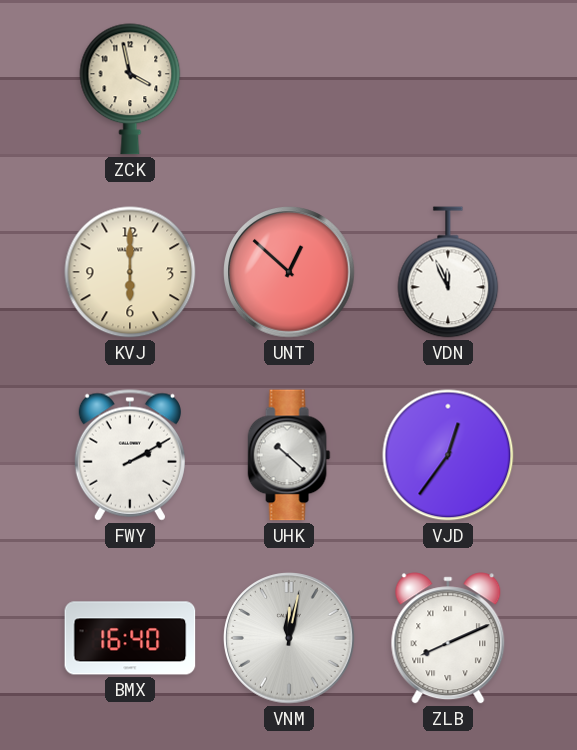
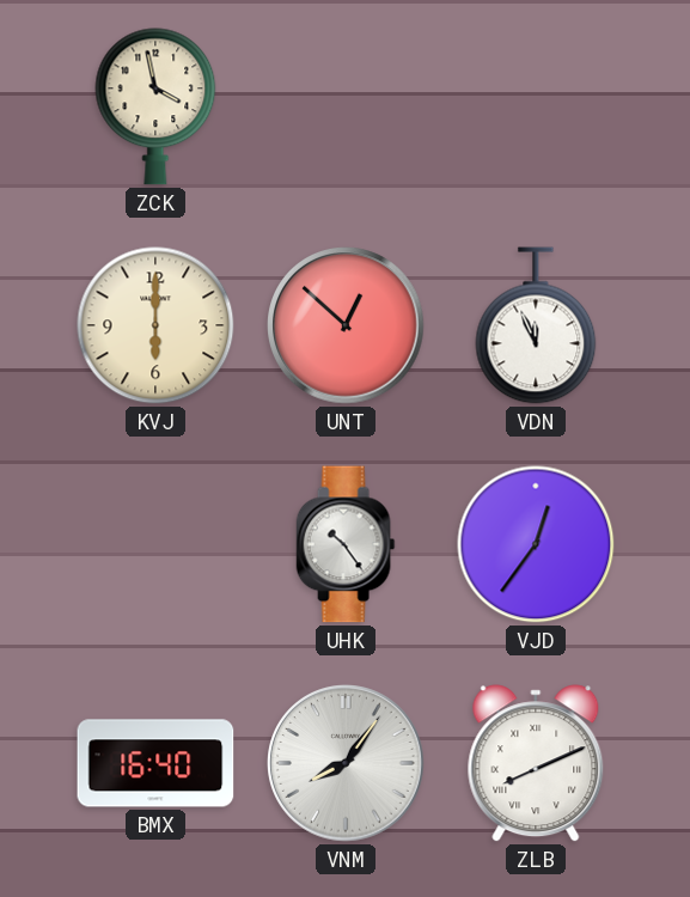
FWY: 2:10 -> none (130, 455)
UHK: 10:22 -> 10:24 (346, 544)
VNM: 12:02 -> 8:06 (346, 763)
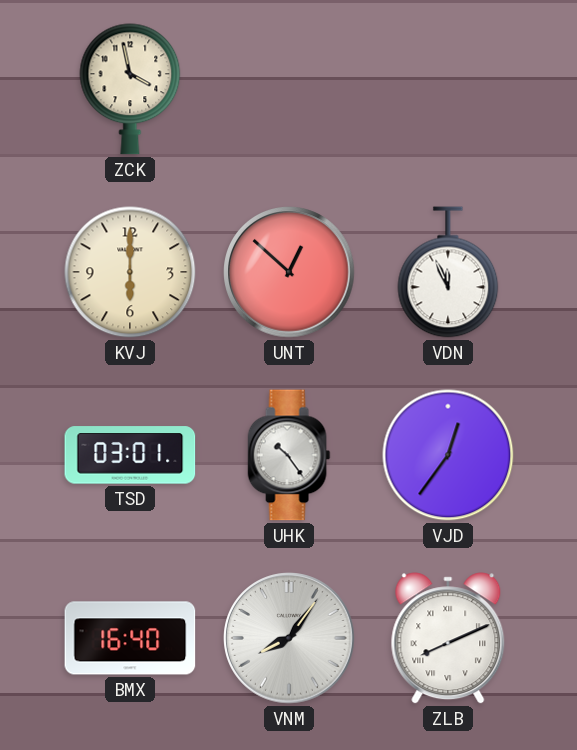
TSD: none -> 03:01 (130, 455)
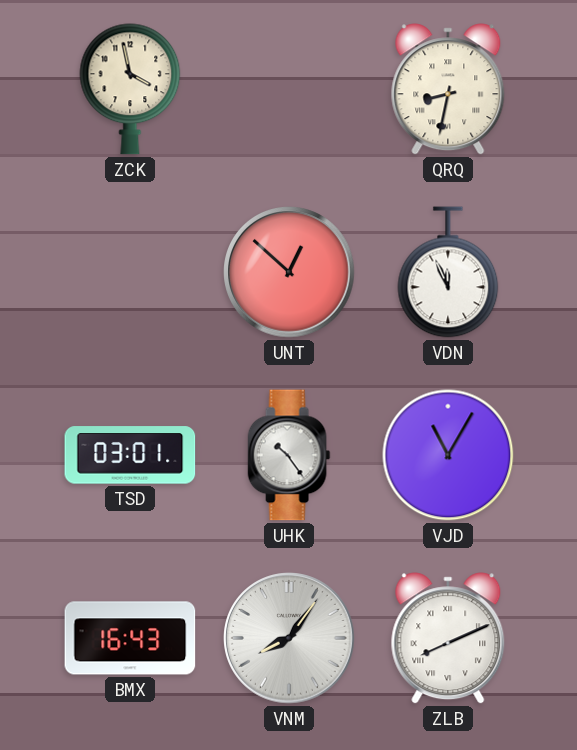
QRQ: none -> 8:32 (448, 89)
KVJ: 6:00 -> none (130, 272)
VJD: 12:36 -> 11:05 (448, 455)
BMX: 16:40 -> 16:43 (130, 638)
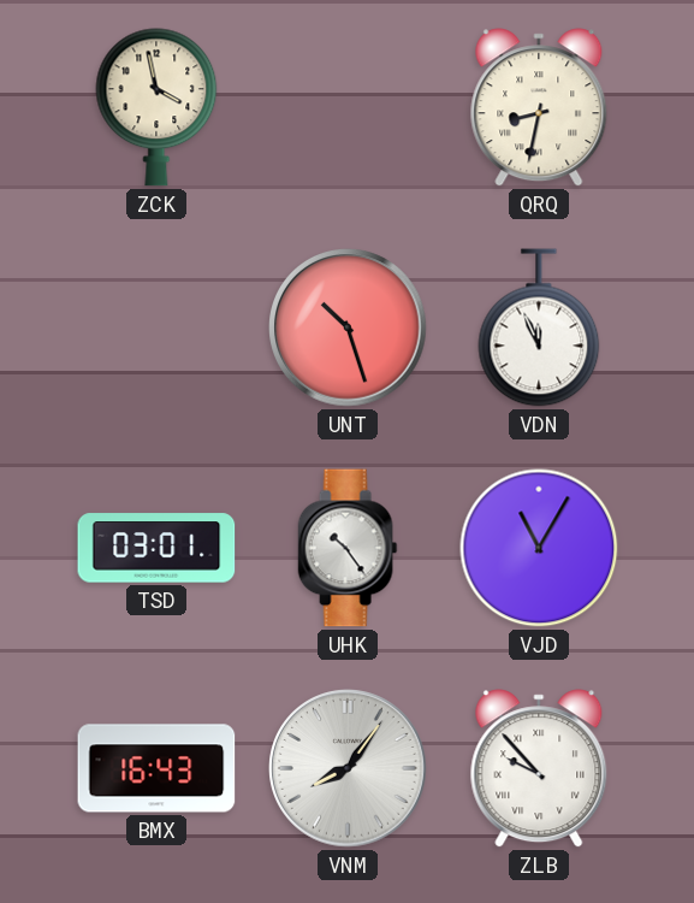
UNT: 12:52 -> 10:27 (348, 327)
ZLB: 8:11 -> 9:53 (539, 768)
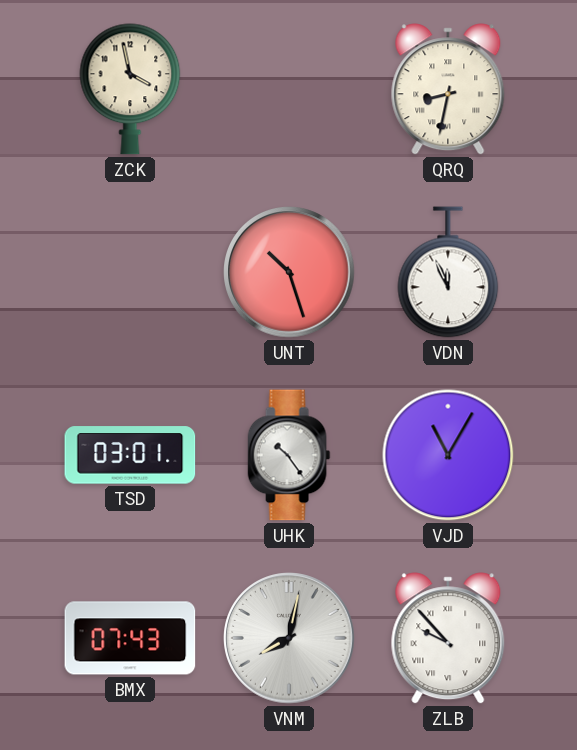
BMX: 16:43 -> 07:43 (130, 638)
VNM: 8:06 -> 8:02 (289, 638)
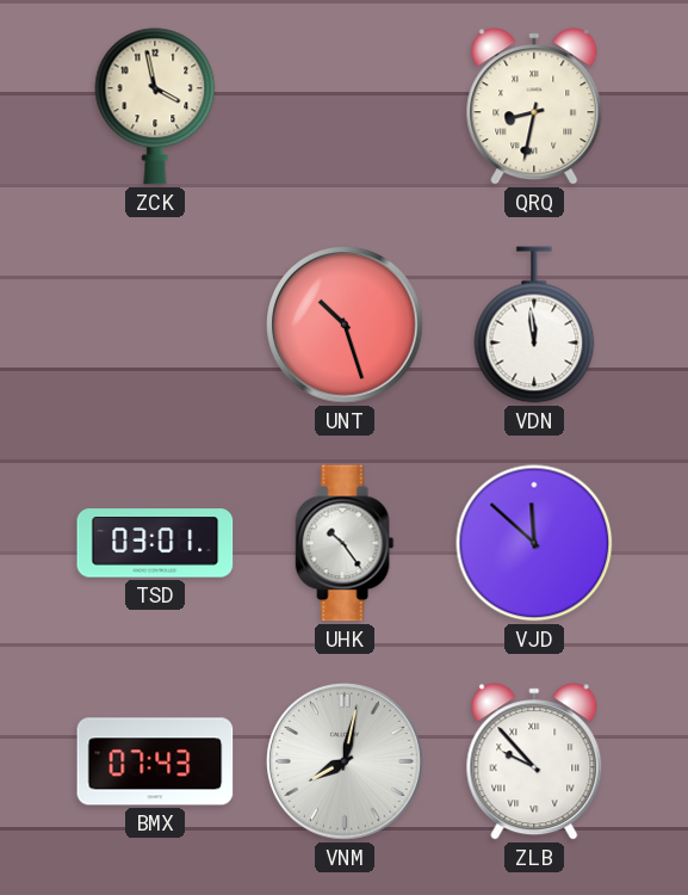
VDN: 11:56 -> 11:59 (534, 325)
VJD: 11:05 -> 11:52 (534, 543)
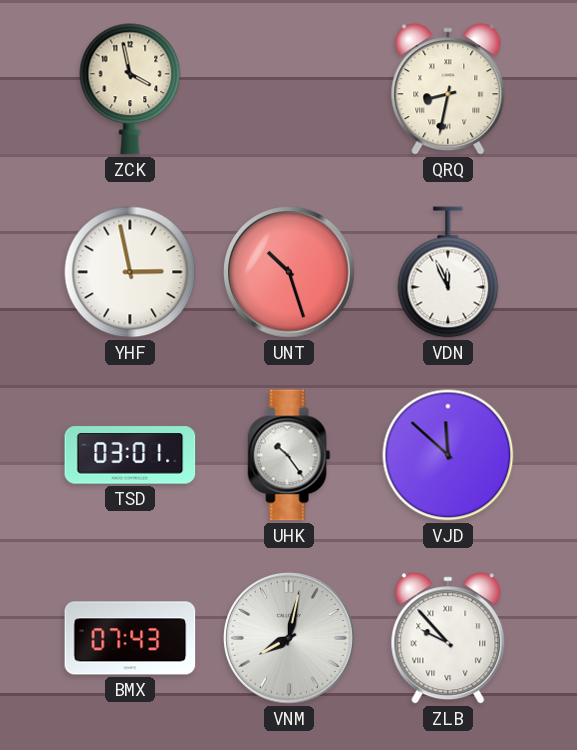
YHF: none -> 2:58 (130, 272)
VDN: 11:59 -> 11:56 (448, 272)
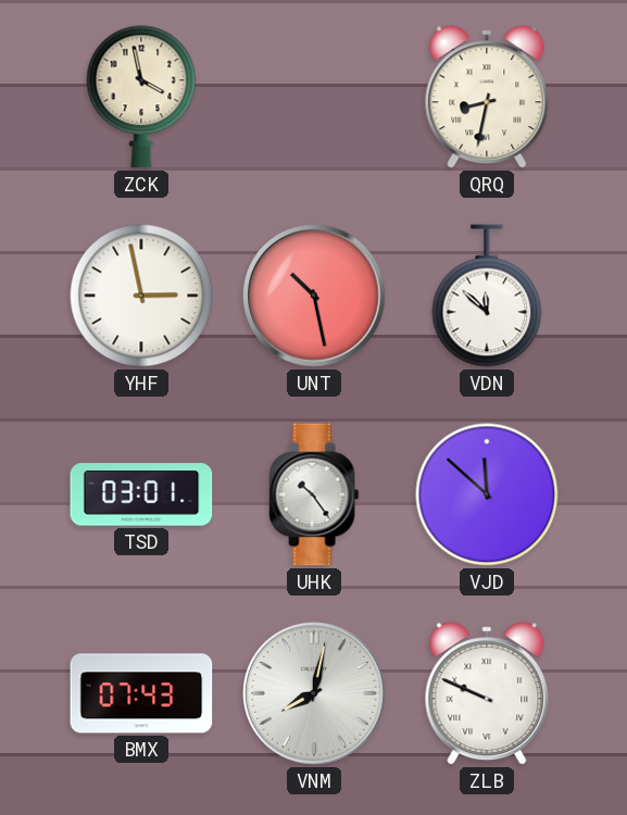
UNT: 10:27 -> 10:28 (314, 296)
VDN: 11:56 -> 11:52 (487, 296)
ZLB: 9:53 -> 9:49 (487, 693)
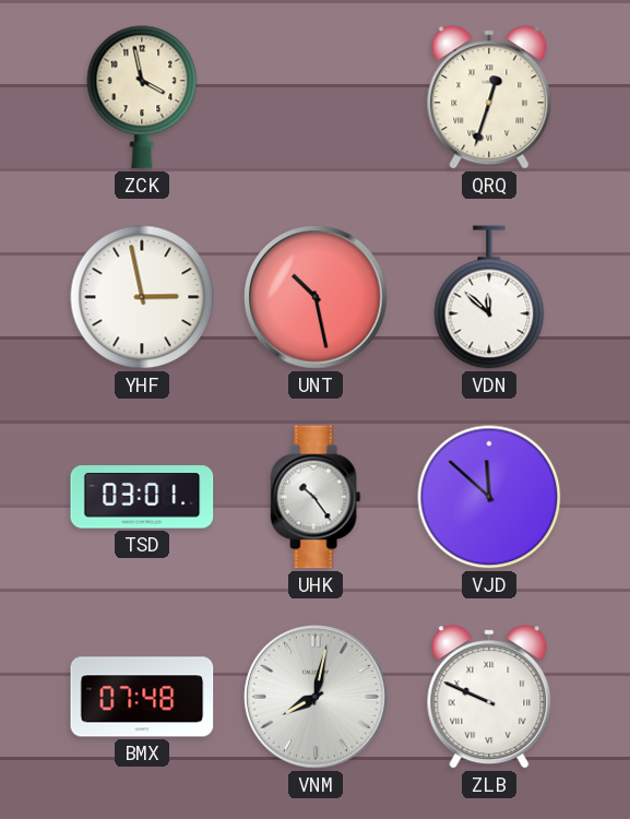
QRQ: 8:32 -> 12:33 (489, 97)
BMX: 07:43 -> 07:48 (142, 697)
